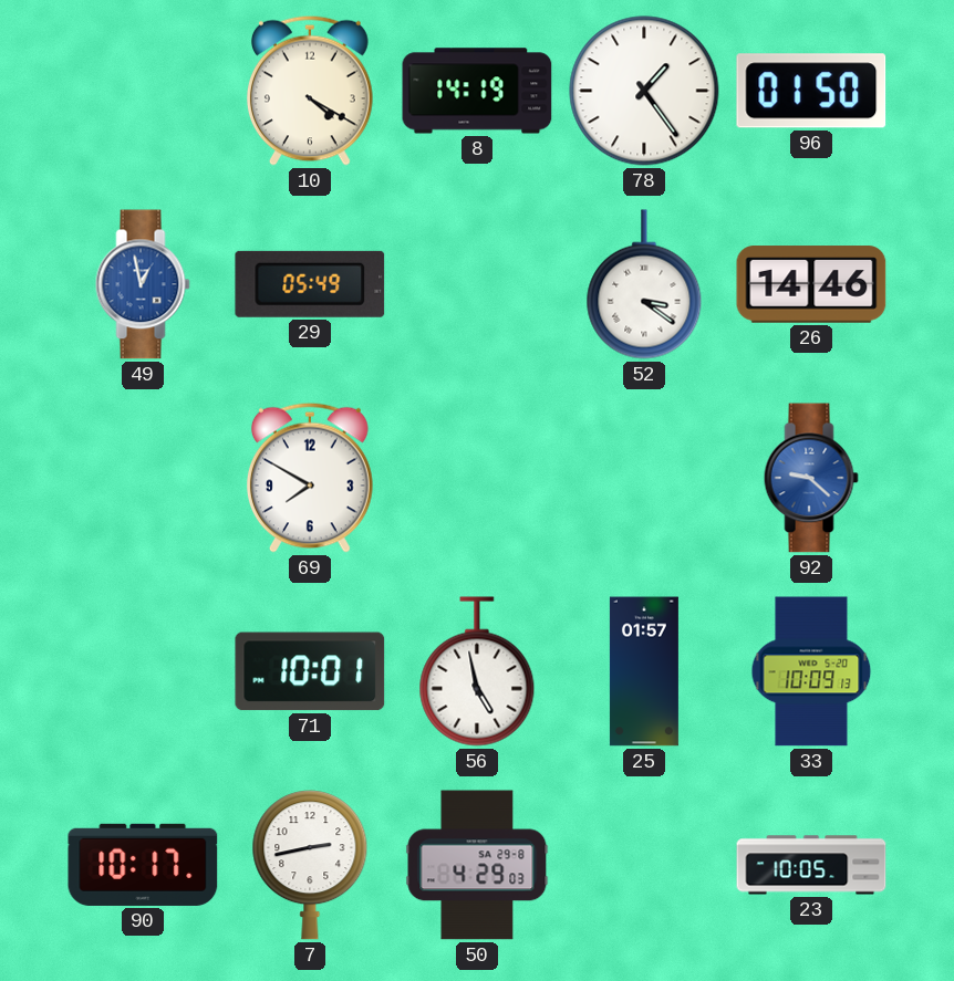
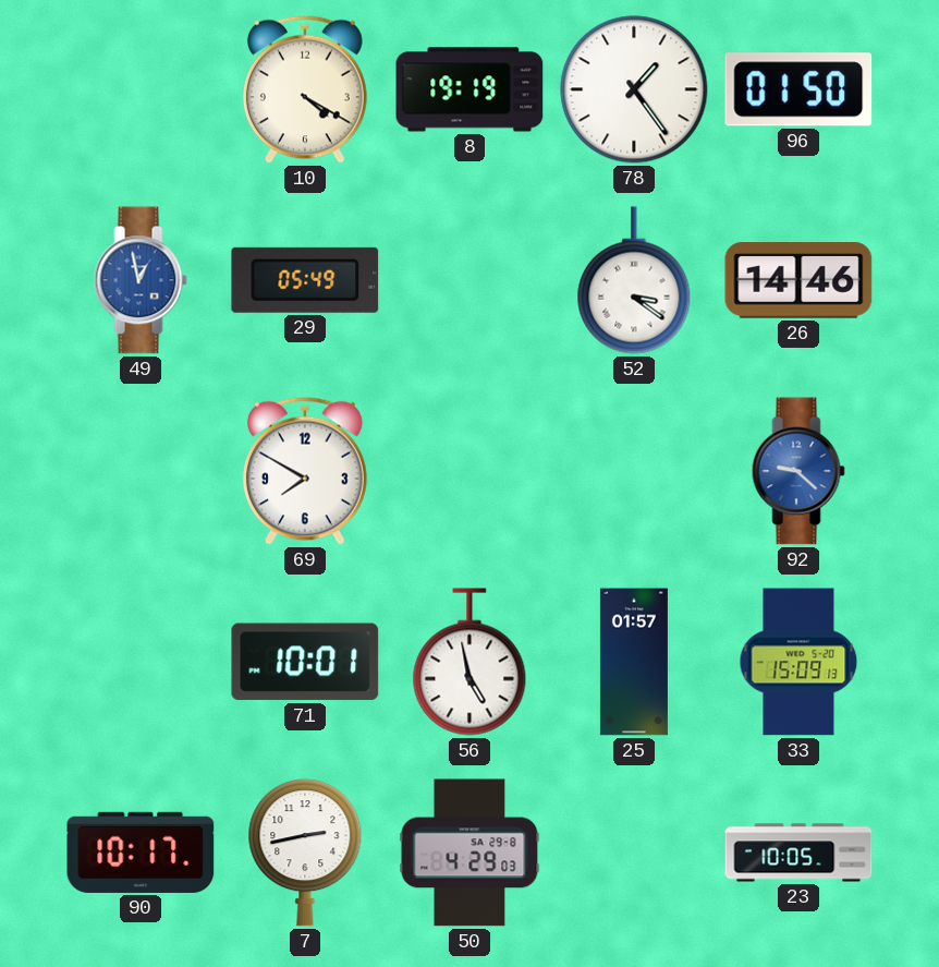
8: 14:19 -> 19:19 (469, 89)
33: 10:09 -> 15:09 (798, 662)
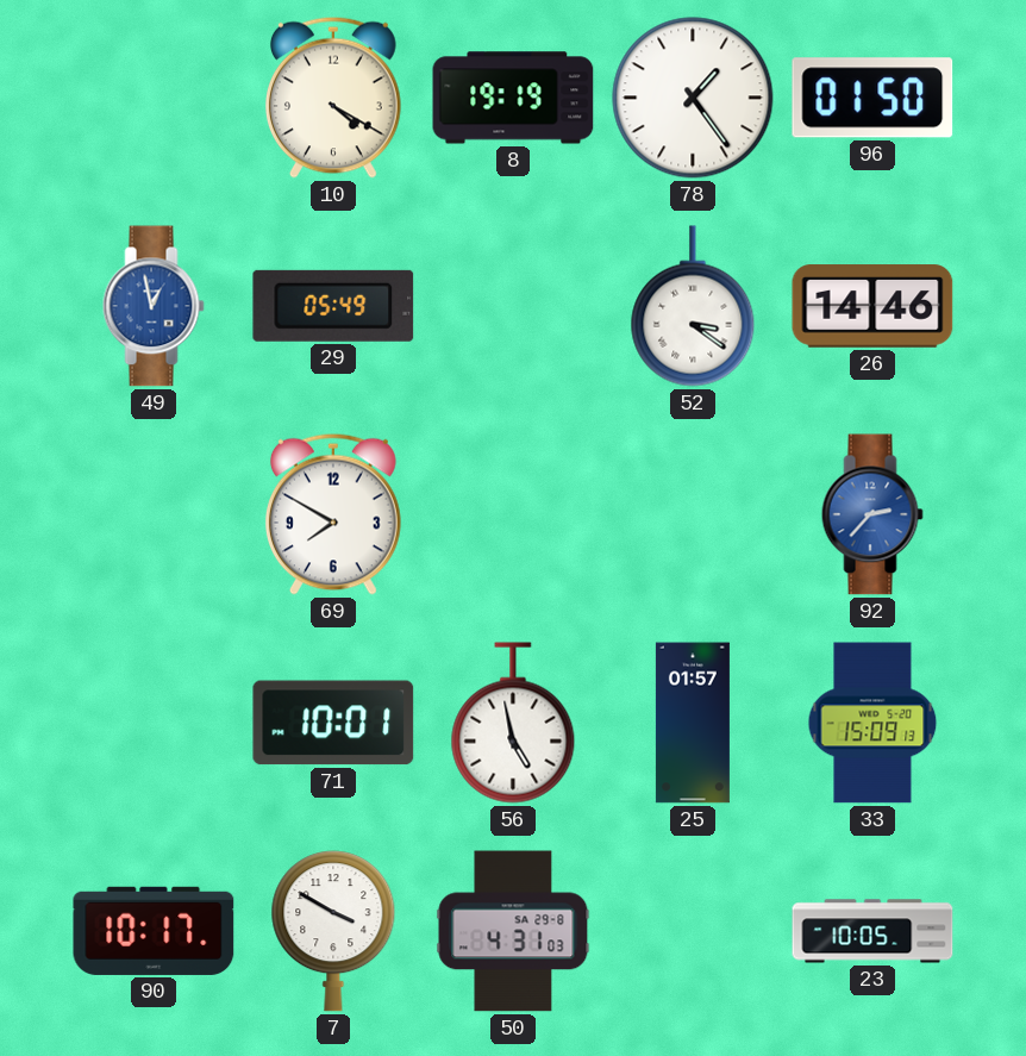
92: 9:22 -> 2:37 (872, 514)
7: 2:43 -> 3:50 (333, 931)
50: 4:29 -> 4:31 (513, 931)
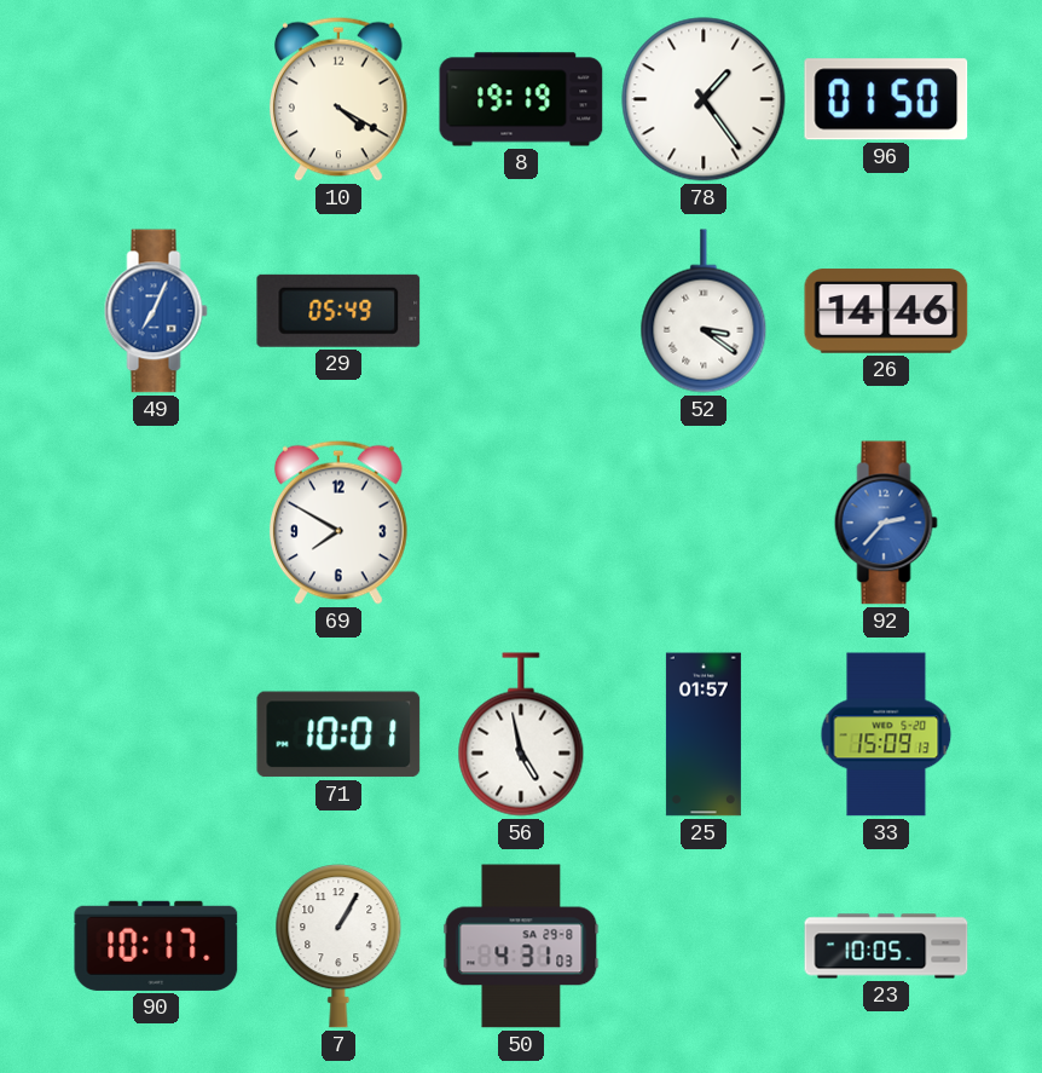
49: 12:58 -> 7:04 (156, 311)
7: 3:50 -> 1:05 (338, 946)
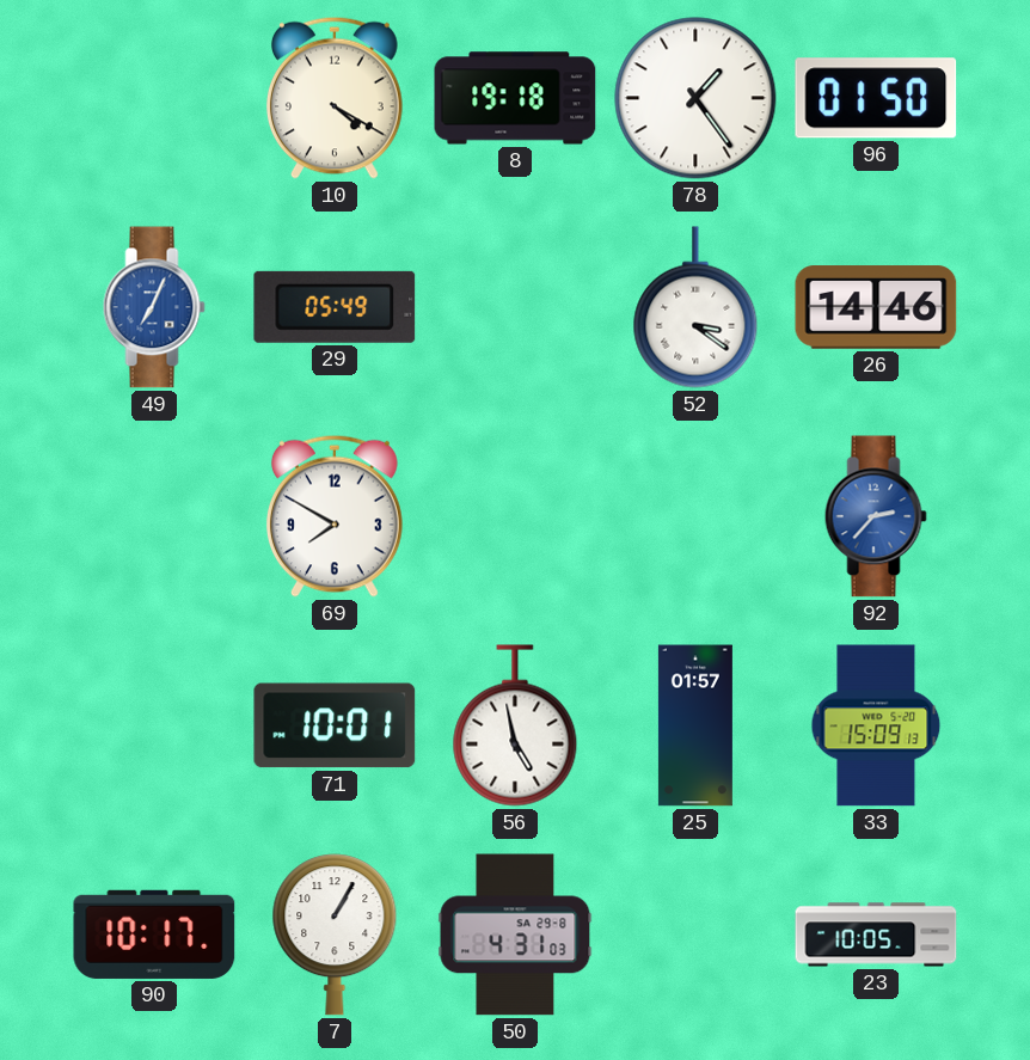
8: 19:19 -> 19:18 (515, 98)
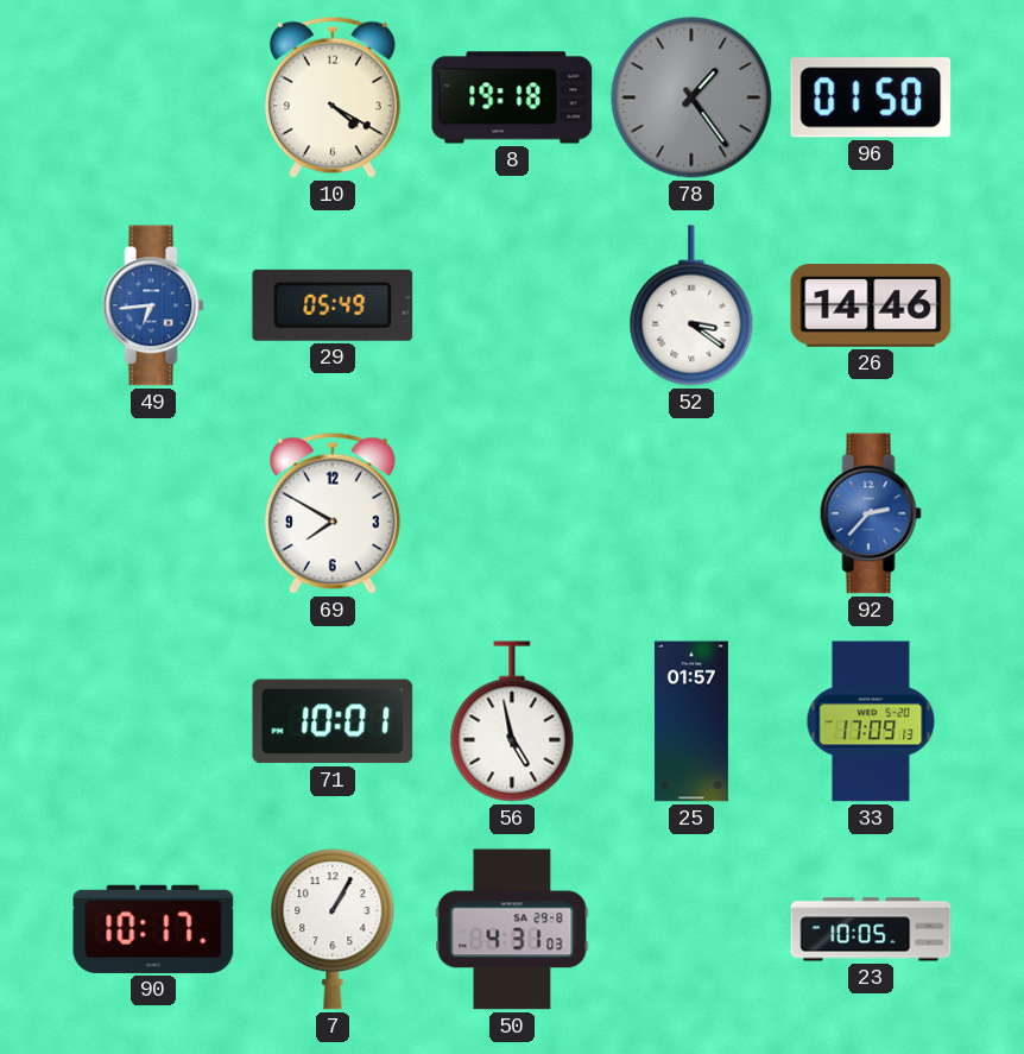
78 dial: white -> grey (691, 97)
49: 7:04 -> 6:44 (153, 305)
33: 15:09 -> 17:09 (871, 721)
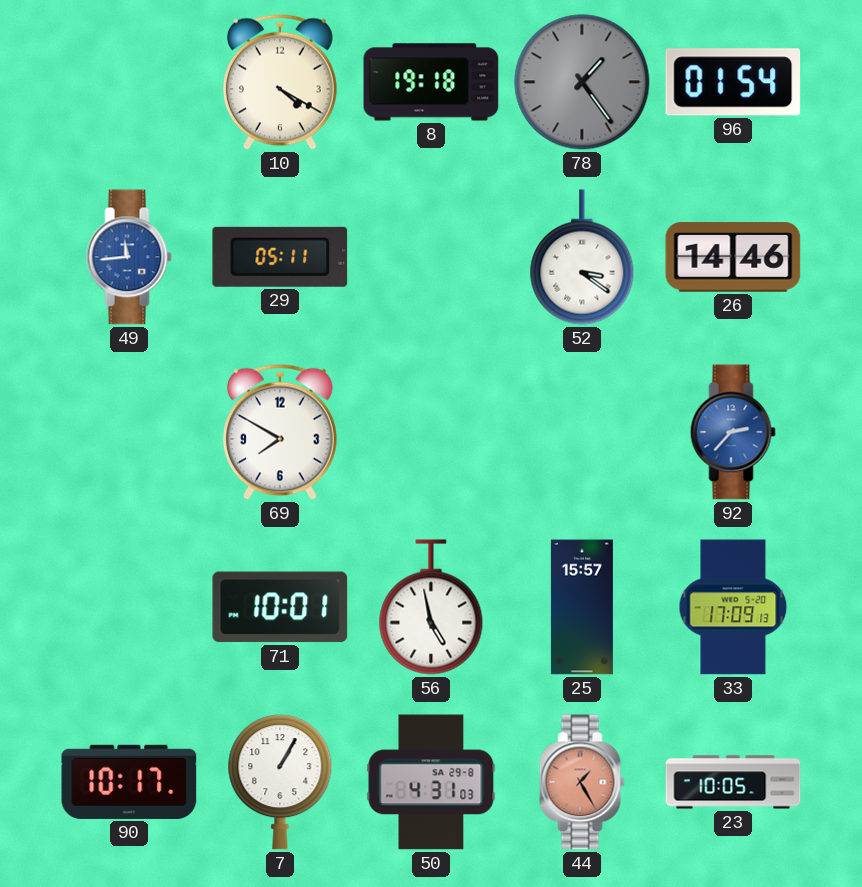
96: 01:50 -> 01:54 (733, 82)
49: 6:44 -> 11:44 (129, 257)
29: 05:49 -> 05:11 (280, 257)
25: 01:57 -> 15:57 (582, 607)
44: none -> 1:25 (582, 782)
